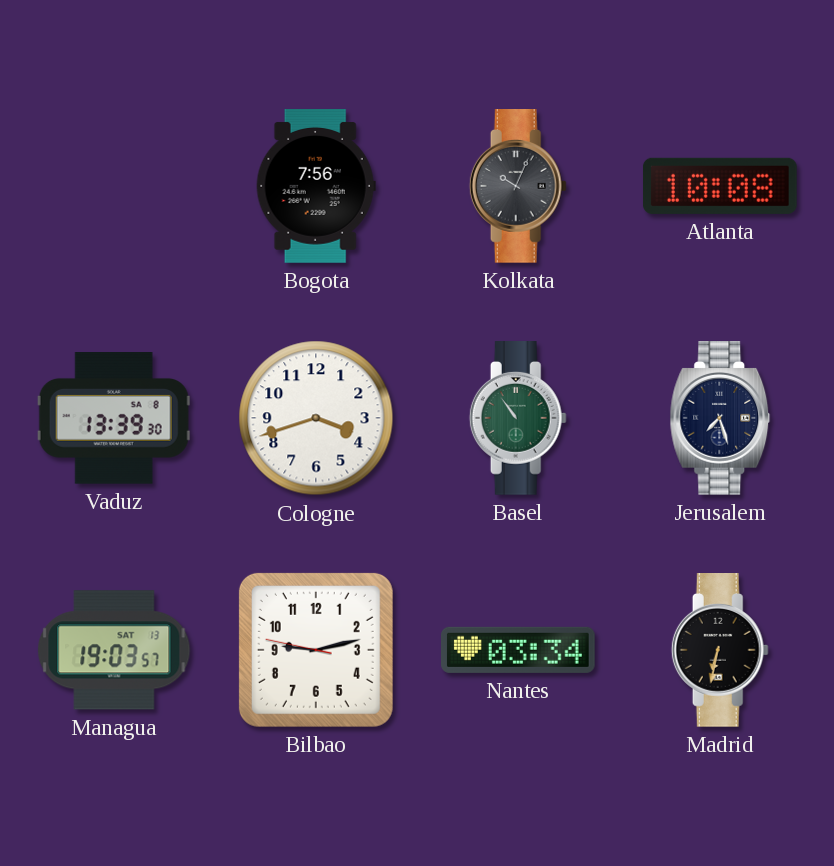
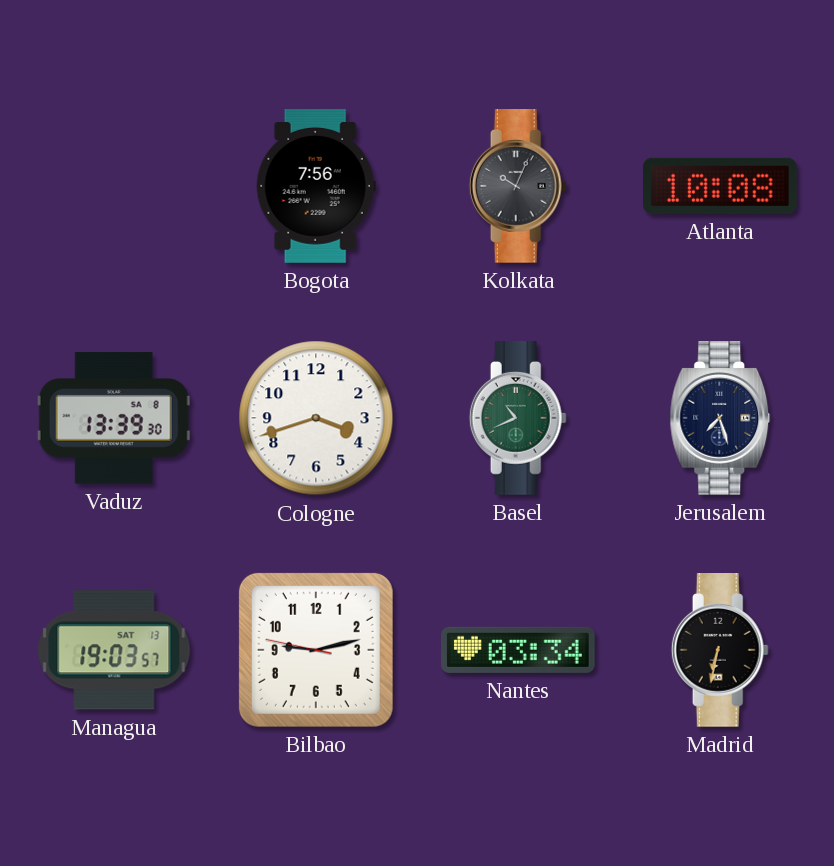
Basel: 10:54 -> 10:41 (518, 419)
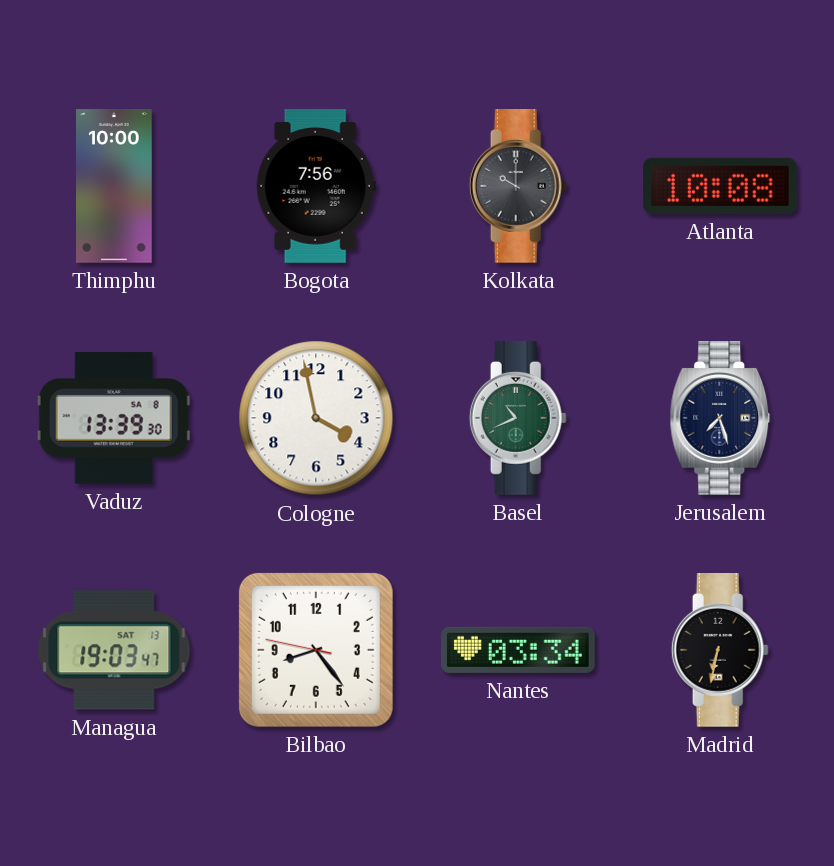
Thimphu: none -> 10:00 (114, 186)
Kolkata: 10:04 -> 10:00 (518, 187)
Cologne: 3:42 -> 3:58 (316, 418)
Managua: 19:03:57 -> 19:03:47 (114, 650)
Bilbao: 9:12 -> 8:23 (316, 650)
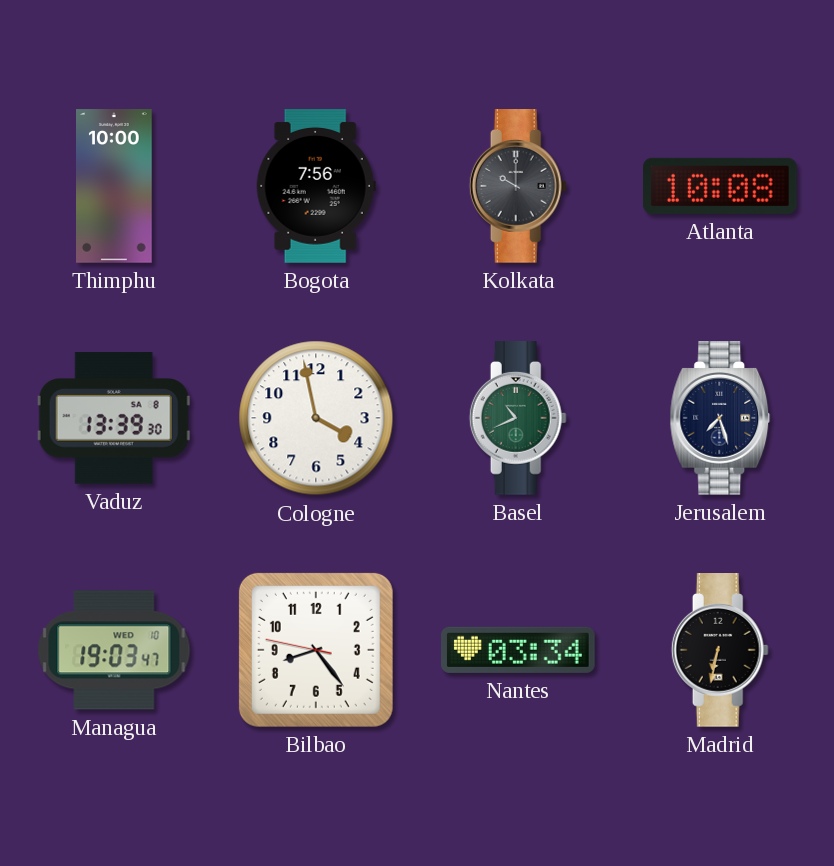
Managua date: SAT 13 -> WED 10 (114, 650)
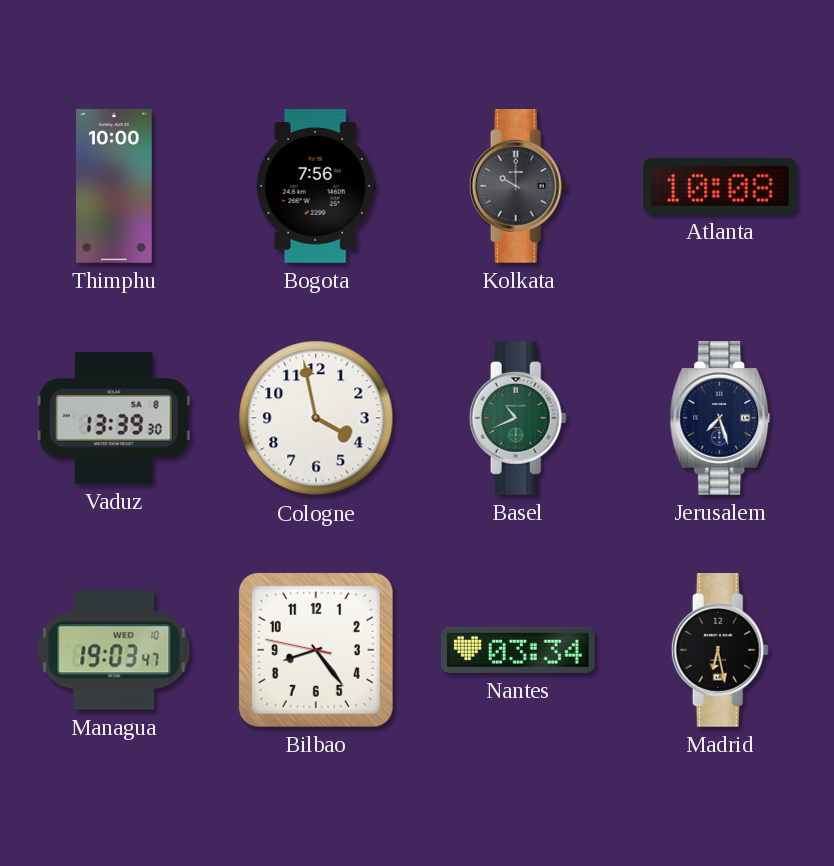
Madrid: 6:32 -> 6:28 (720, 651)
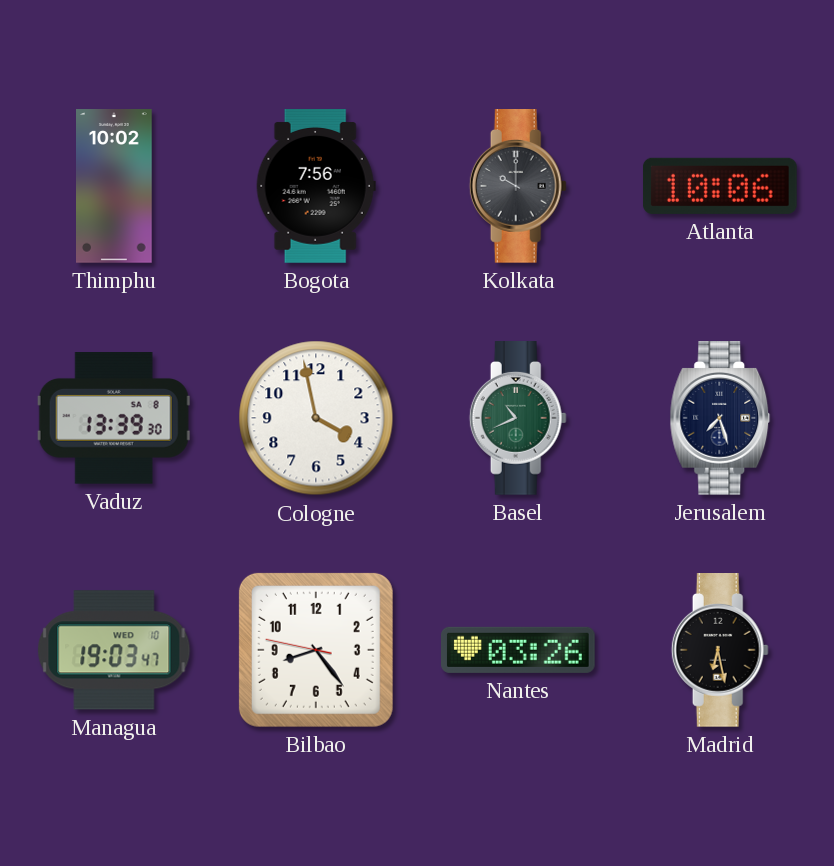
Thimphu: 10:00 -> 10:02 (114, 186)
Atlanta: 10:08 -> 10:06 (720, 186)
Nantes: 03:34 -> 03:26 (519, 650)
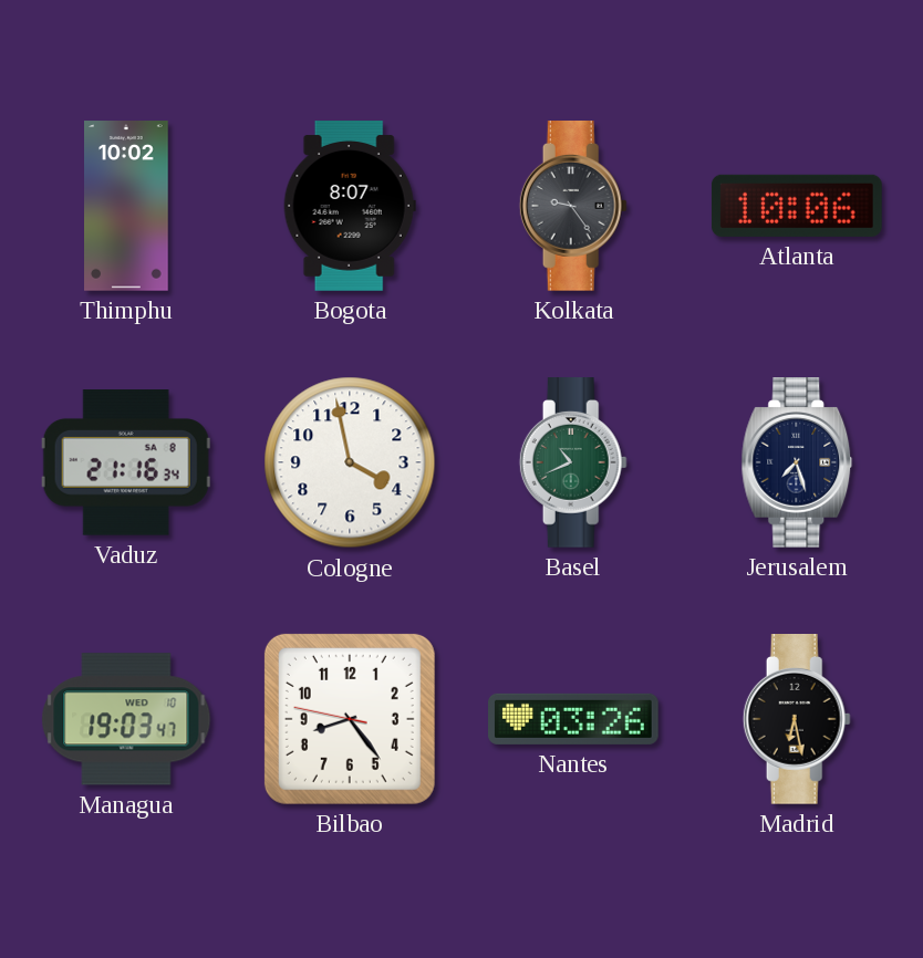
Bogota: 7:56 -> 8:07 (350, 207)
Kolkata: 10:00 -> 9:24 (573, 207)
Vaduz: 13:39 -> 21:16 (126, 462)
